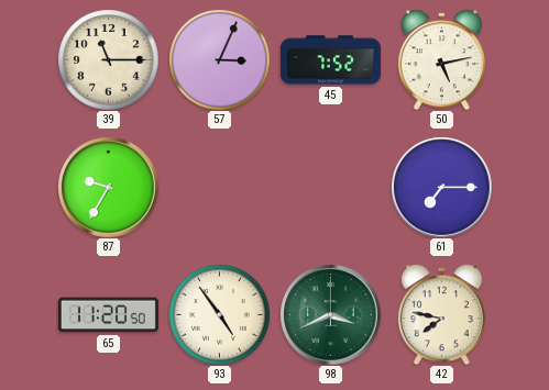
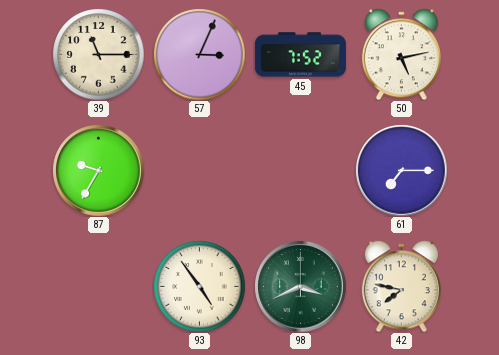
65: 11:20 -> none (108, 315)
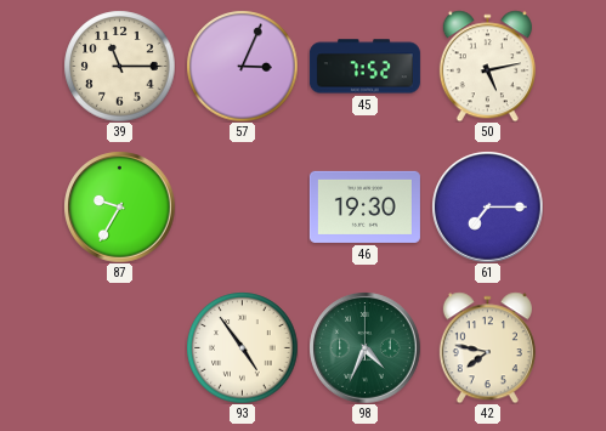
46: none -> 19:30 (364, 206)
98: 3:41 -> 4:34 (364, 347)
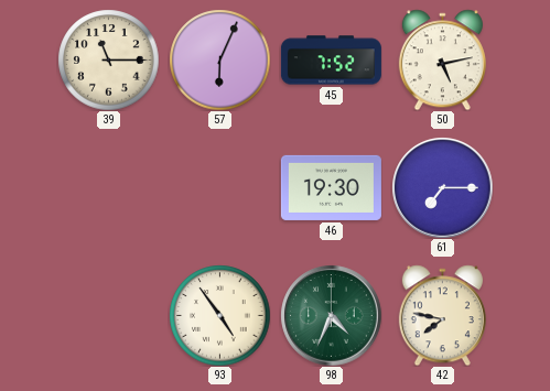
57: 3:04 -> 6:04 (219, 59)
87: 9:35 -> none (119, 206)
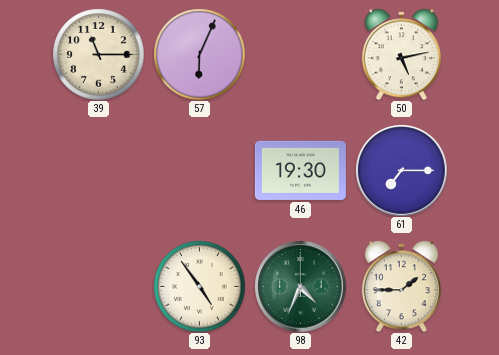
45: 7:52 -> none (331, 61)
42: 7:47 -> 1:45 (401, 286)
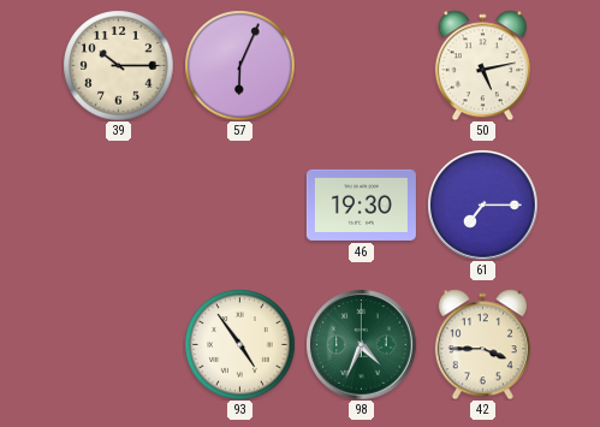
39: 11:15 -> 10:15 (118, 65)
42: 1:45 -> 3:45 (482, 344)
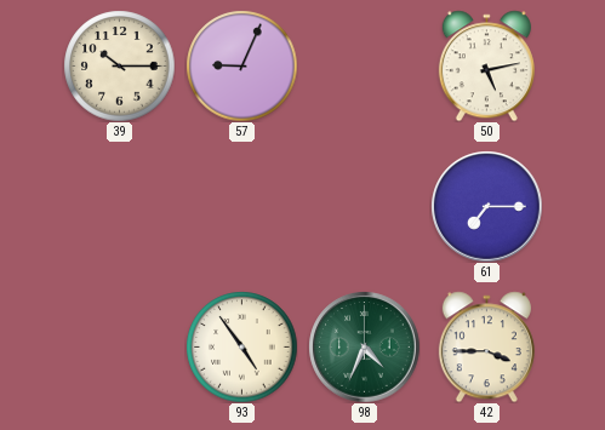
57: 6:04 -> 9:04 (241, 65)
46: 19:30 -> none (361, 204)
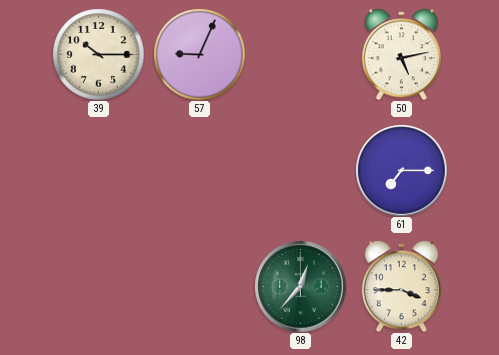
93: 4:54 -> none (241, 346)
98: 4:34 -> 12:37 (300, 286)
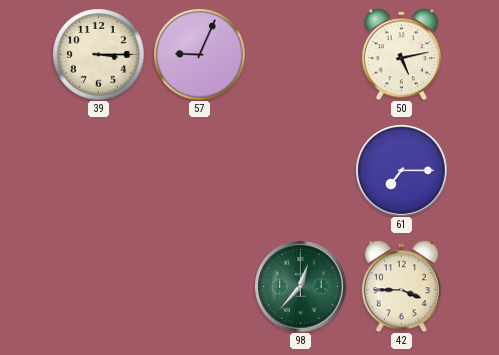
39: 10:15 -> 3:15 (98, 54)
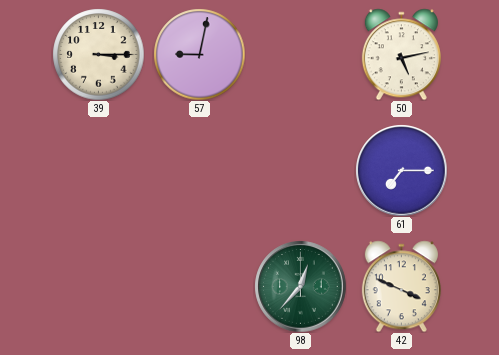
57: 9:04 -> 9:02 (199, 54)
42: 3:45 -> 3:49 (401, 286)
